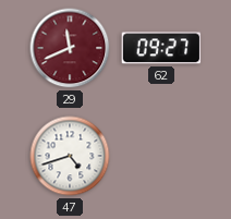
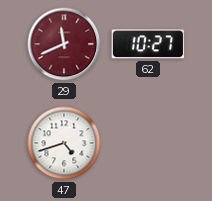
62: 09:27 -> 10:27 (148, 44)
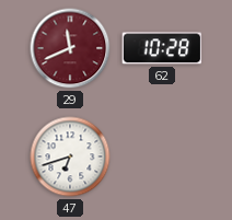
62: 10:27 -> 10:28 (162, 48)
47: 4:42 -> 6:42 (70, 157)
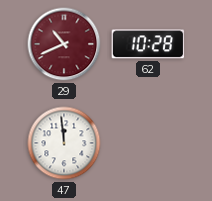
29: 11:41 -> 10:41 (64, 44)
47: 6:42 -> 11:59 (64, 143)
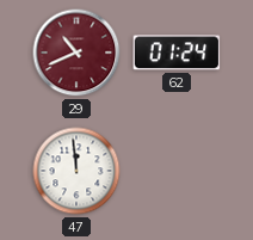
62: 10:28 -> 01:24 (177, 53)
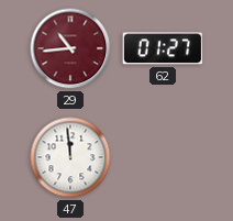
29: 10:41 -> 10:44 (70, 48)
62: 01:24 -> 01:27 (163, 48)
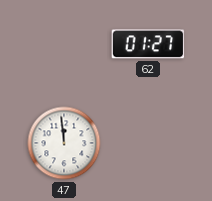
29: 10:44 -> none (70, 48)
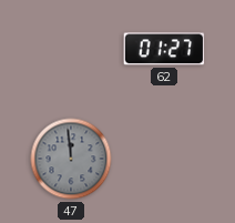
47 dial: white -> grey (71, 159)
